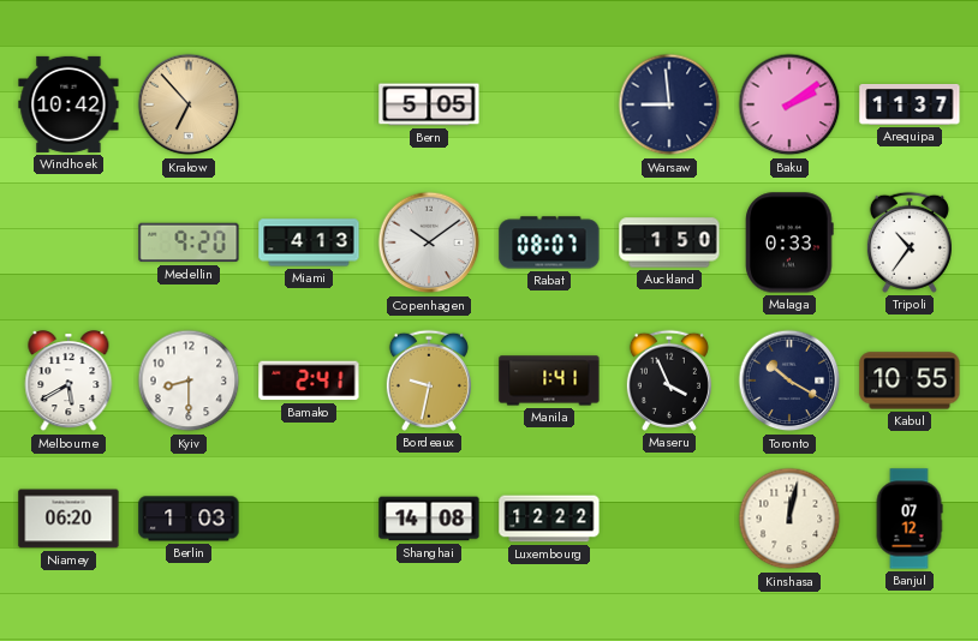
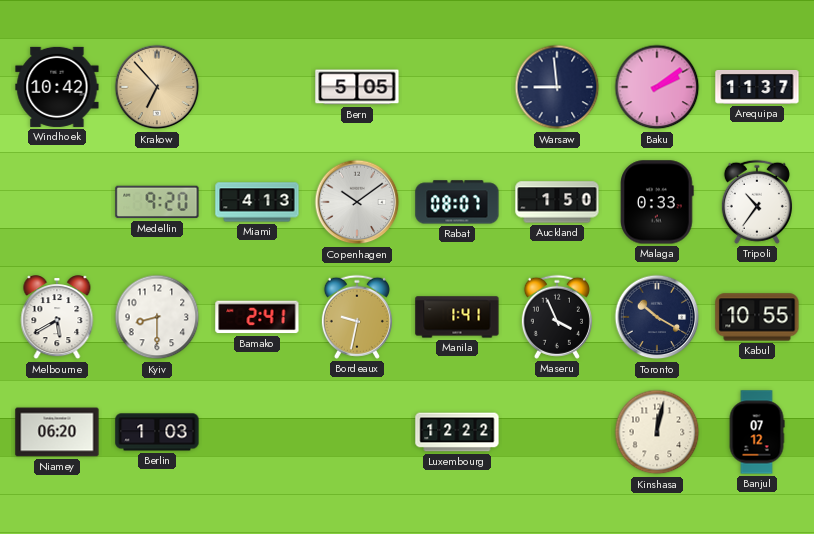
Shanghai: 14:08 -> none (429, 519)
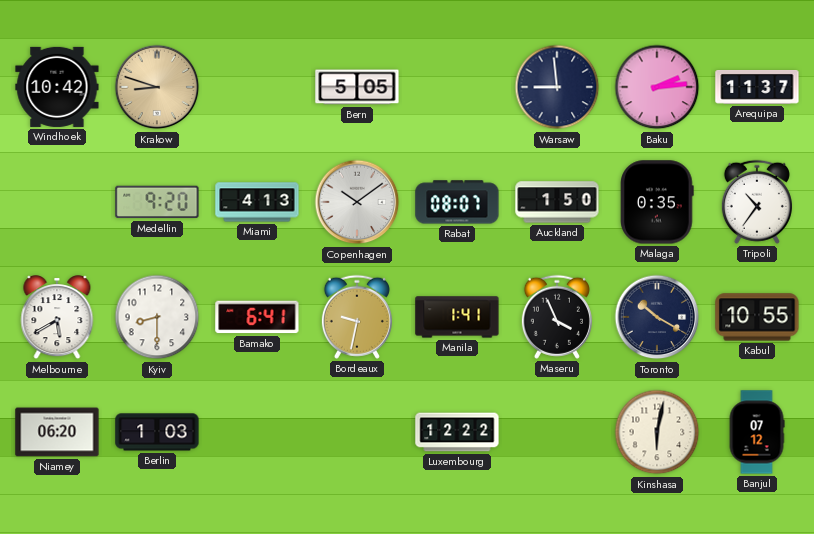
Krakow: 6:53 -> 8:48 (157, 87)
Baku: 2:09 -> 2:14 (657, 87)
Malaga: 0:33 -> 0:35 (657, 202)
Bamako: 2:41 -> 6:41 (257, 317)
Kinshasa: 12:02 -> 6:02 (657, 432)
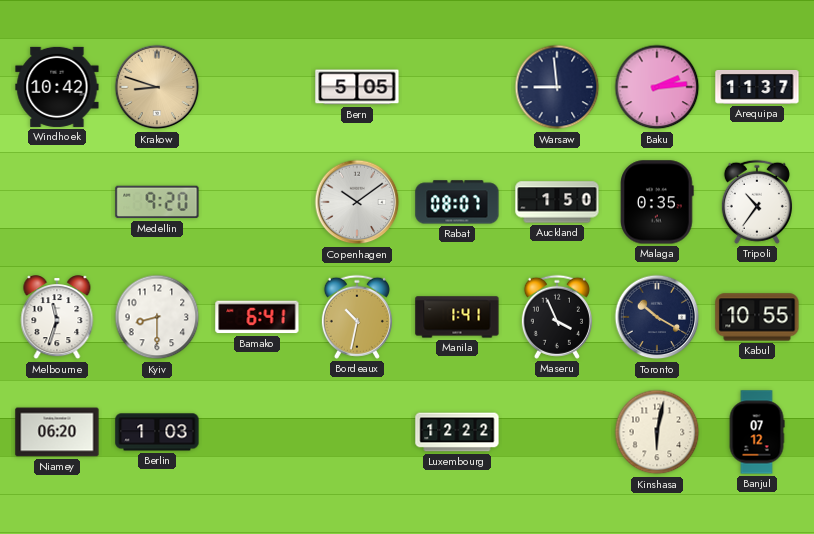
Miami: 4:13 -> none (257, 202)
Melbourne: 5:40 -> 11:33 (57, 318)
Bordeaux: 9:32 -> 10:32 (357, 317)
